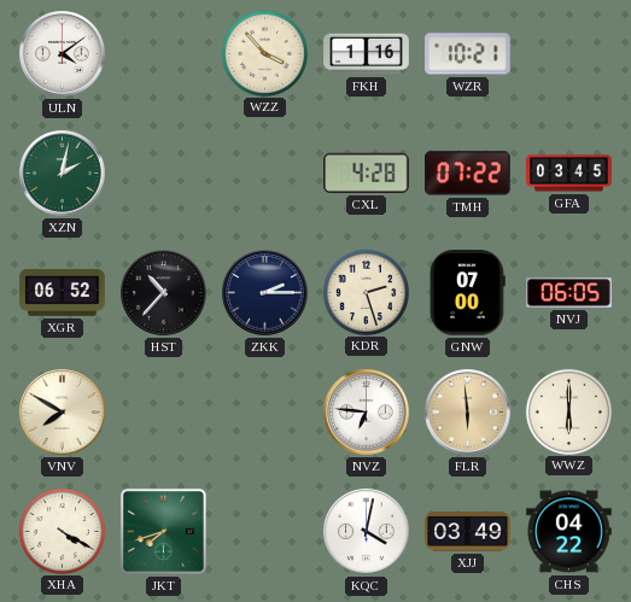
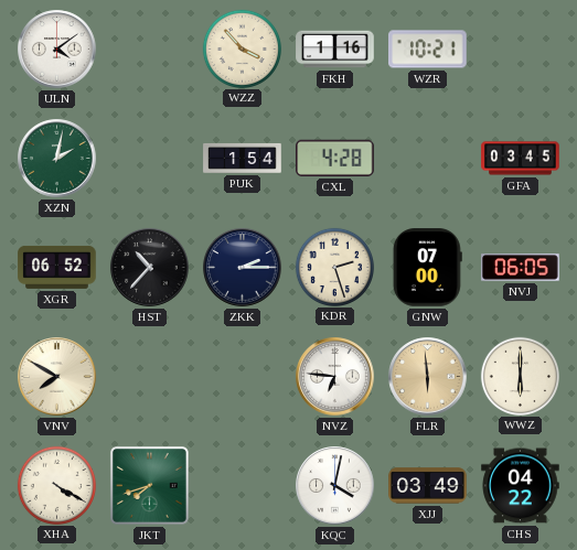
PUK: none -> 1:54 (243, 158)
TMH: 07:22 -> none (468, 174)
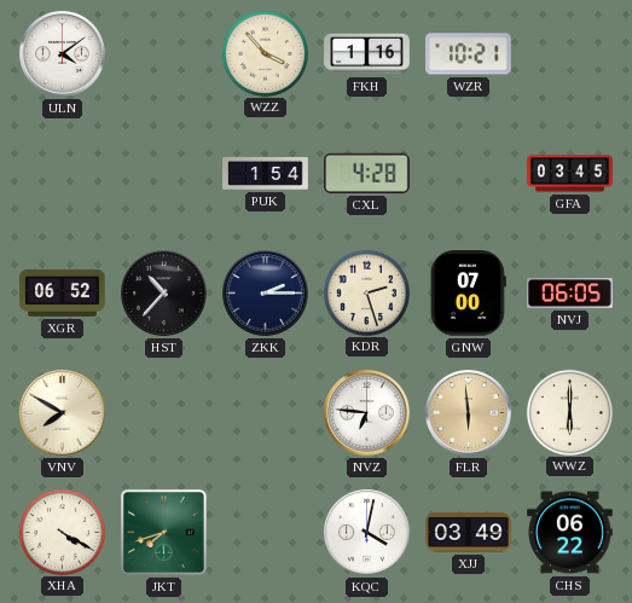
XZN: 2:02 -> none (57, 159)
CHS: 04:22 -> 06:22 (570, 533)
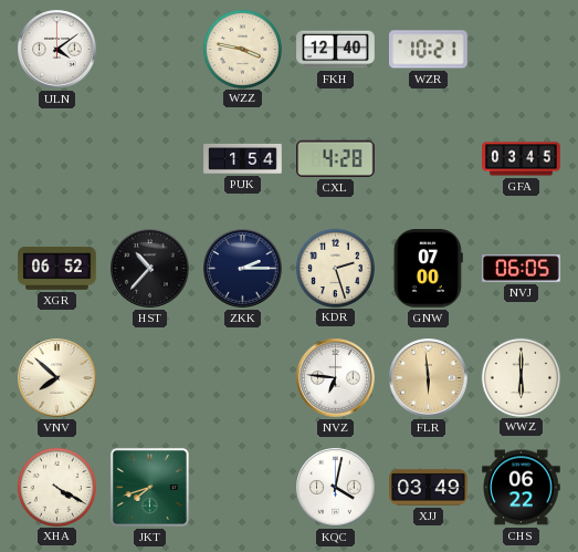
WZZ: 3:53 -> 3:47 (242, 49)
FKH: 1:16 -> 12:40 (336, 50)
VNV: 7:50 -> 7:52 (57, 378)
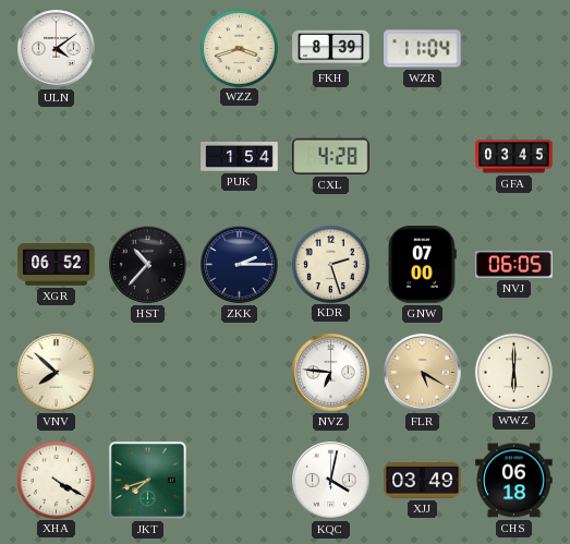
WZZ: 3:47 -> 3:42 (239, 48)
FKH: 12:40 -> 8:39 (331, 49)
WZR: 10:21 -> 11:04 (423, 49)
FLR: 5:59 -> 5:20 (423, 373)
CHS: 06:22 -> 06:18 (514, 481)
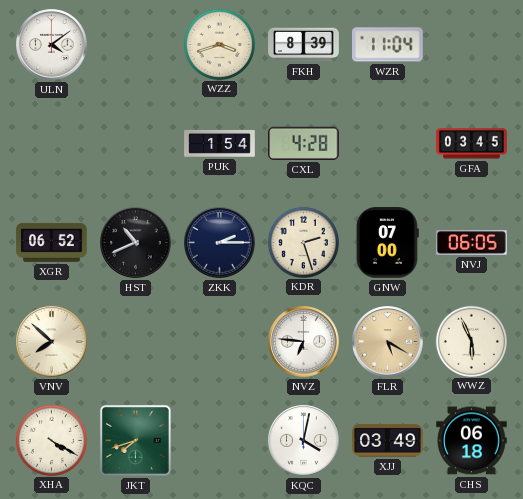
HST: 10:37 -> 10:41 (136, 243)
WWZ: 6:00 -> 5:56 (471, 341)
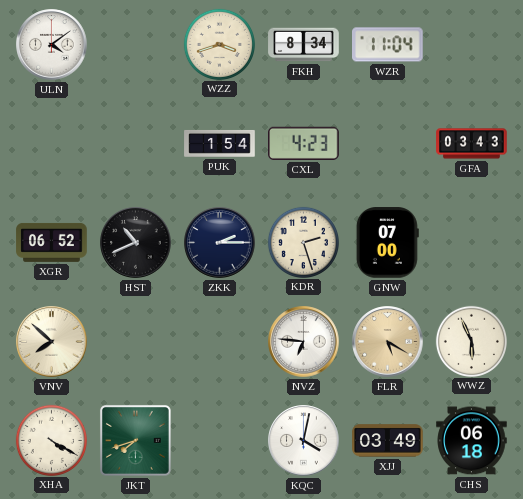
FKH: 8:39 -> 8:34 (304, 45)
CXL: 4:28 -> 4:23 (304, 143)
GFA: 03:45 -> 03:43 (472, 144)
NVJ: 06:05 -> none (472, 243)
